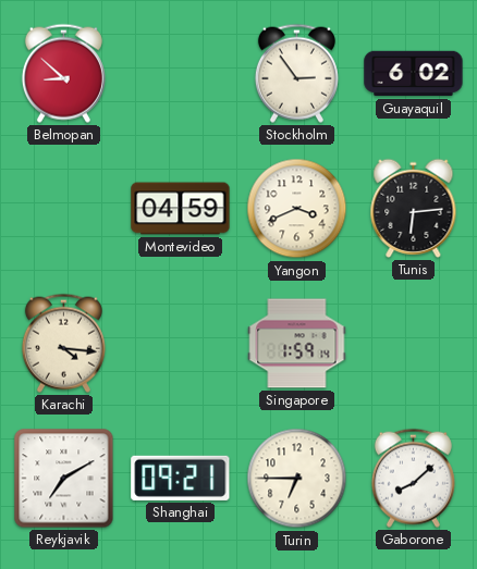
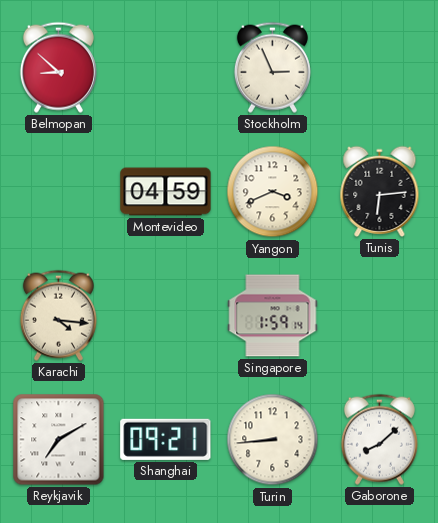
Stockholm: 2:54 -> 2:56 (272, 67)
Guayaquil: 6:02 -> none (414, 74)
Turin: 6:45 -> 8:44 (273, 440)
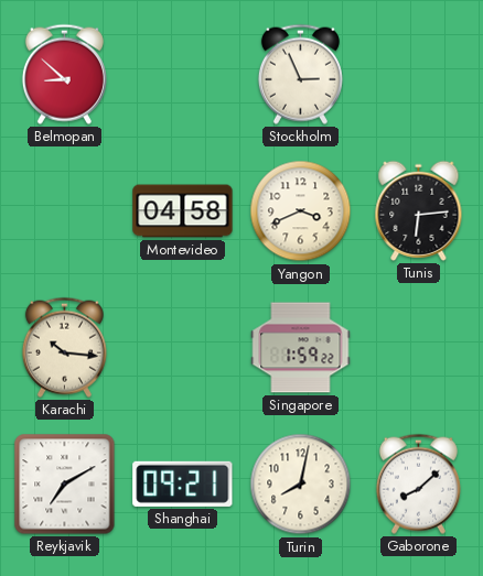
Montevideo: 04:59 -> 04:58 (183, 211)
Karachi: 4:16 -> 10:16 (64, 347)
Singapore: 1:59:14 -> 1:59:22 (301, 348)
Turin: 8:44 -> 8:02 (301, 485)
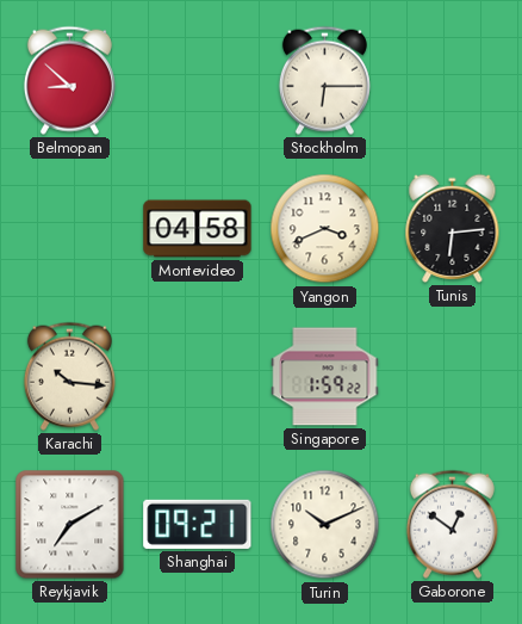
Stockholm: 2:56 -> 6:15 (324, 80)
Turin: 8:02 -> 10:11 (325, 525)
Gaborone: 8:08 -> 12:51 (452, 524)
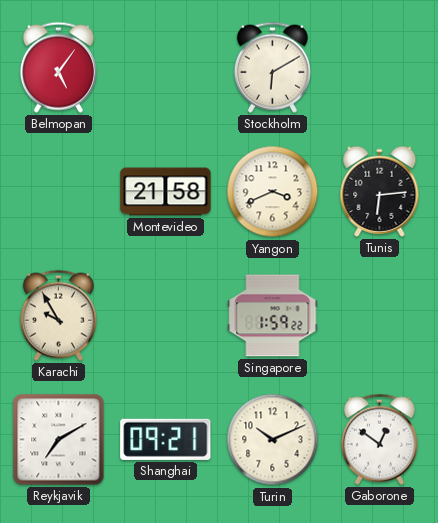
Belmopan: 8:52 -> 5:06 (58, 67)
Stockholm: 6:15 -> 6:10 (272, 67)
Montevideo: 04:58 -> 21:58 (166, 192)
Karachi: 10:16 -> 9:55 (58, 315)
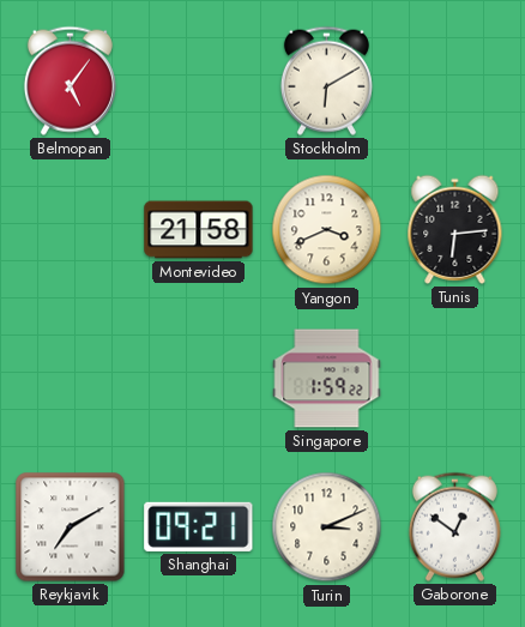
Karachi: 9:55 -> none (58, 315)
Turin: 10:11 -> 3:11 (327, 527)
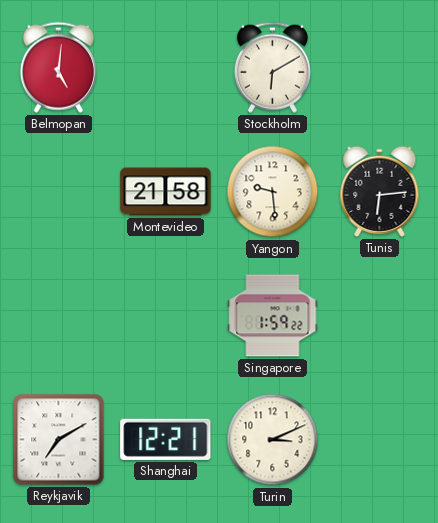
Belmopan: 5:06 -> 5:01 (58, 67)
Yangon: 3:41 -> 9:29 (273, 192)
Shanghai: 09:21 -> 12:21 (166, 439)
Gaborone: 12:51 -> none (454, 526)
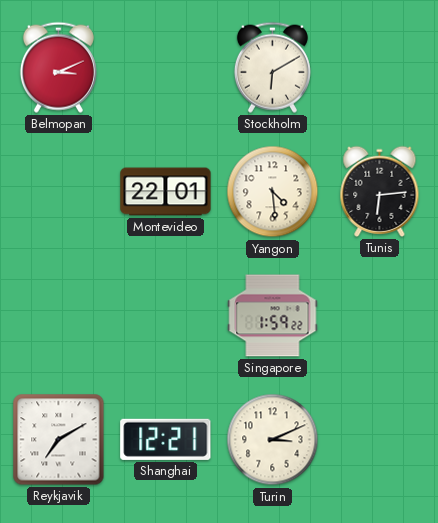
Belmopan: 5:01 -> 3:11 (58, 67)
Montevideo: 21:58 -> 22:01 (166, 192)
Yangon: 9:29 -> 4:29 (273, 192)
